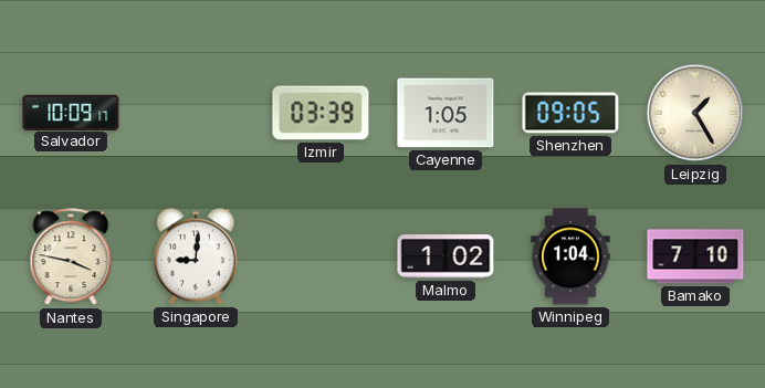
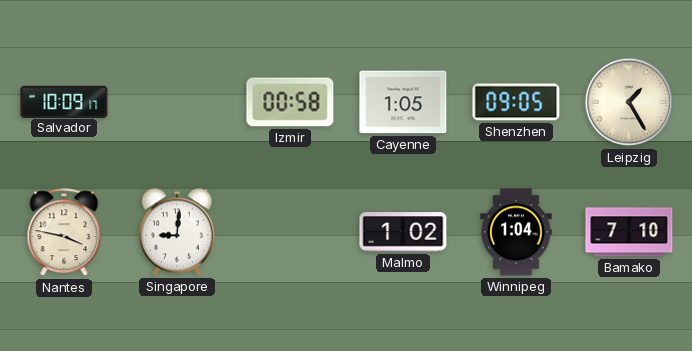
Izmir: 03:39 -> 00:58 (290, 102)
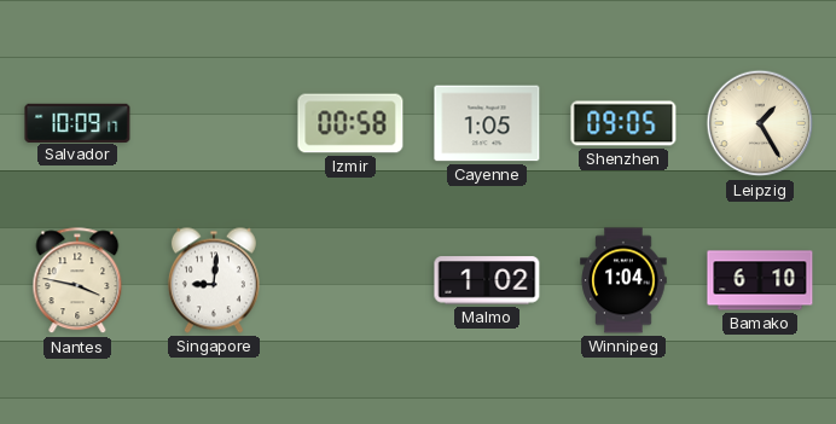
Bamako: 7:10 -> 6:10 (760, 280)
